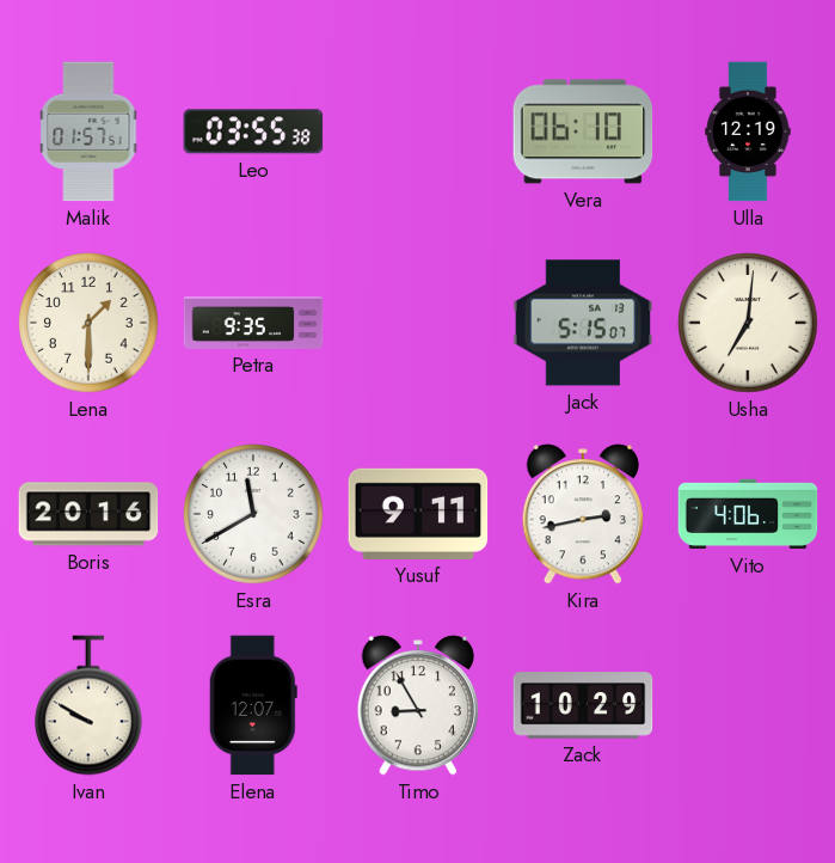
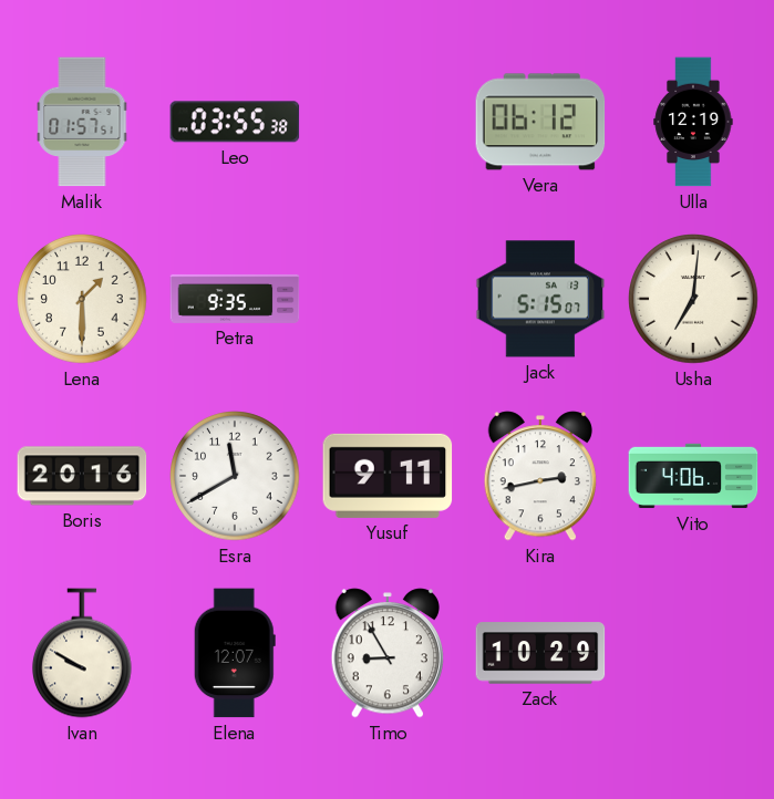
Vera: 06:10 -> 06:12 (540, 122)
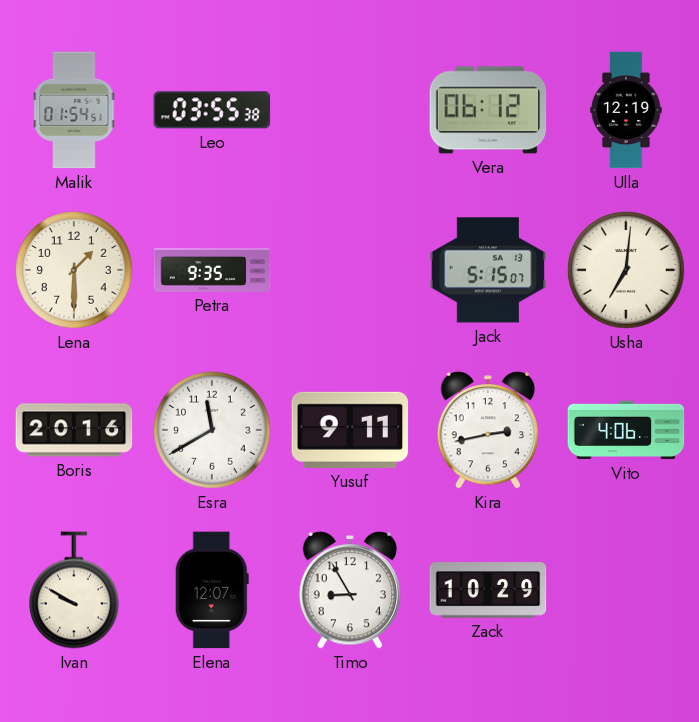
Malik: 01:57 -> 01:54 (74, 110)
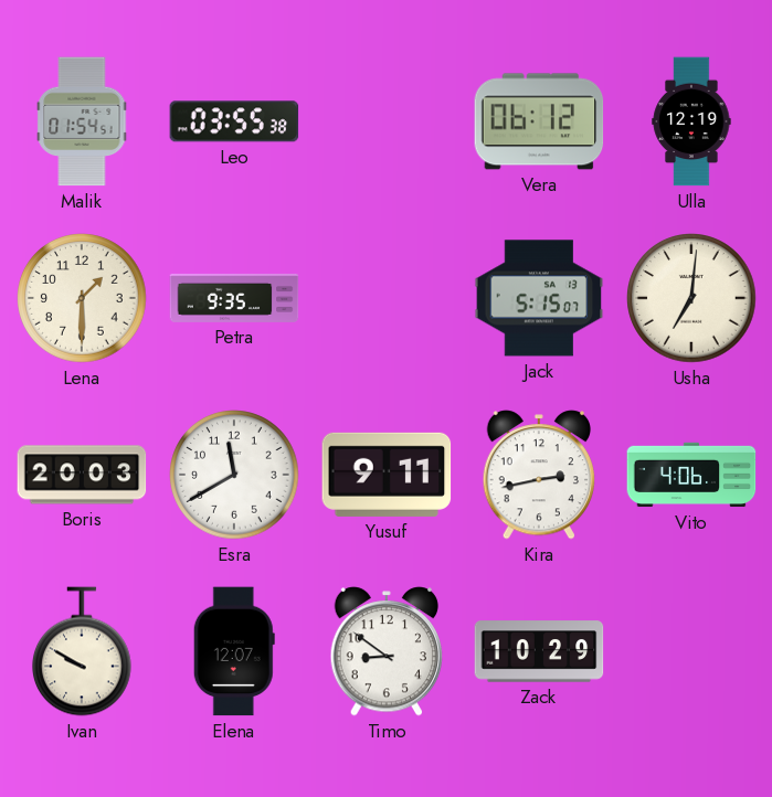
Boris: 20:16 -> 20:03 (82, 475)
Timo: 8:55 -> 8:51 (385, 651)
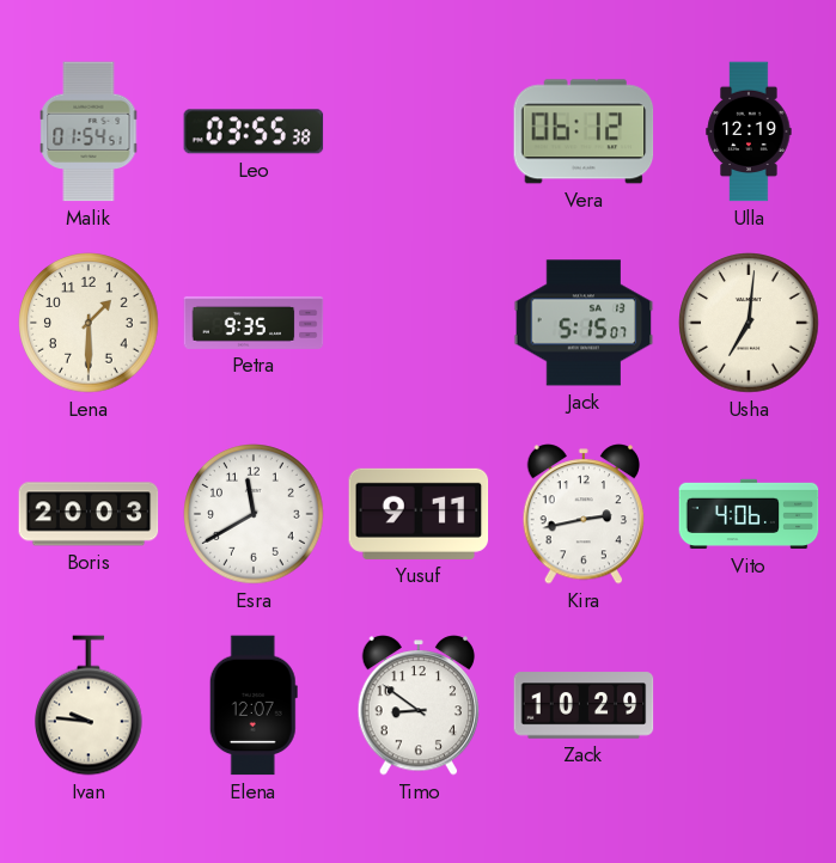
Ivan: 9:50 -> 9:46 (90, 705)
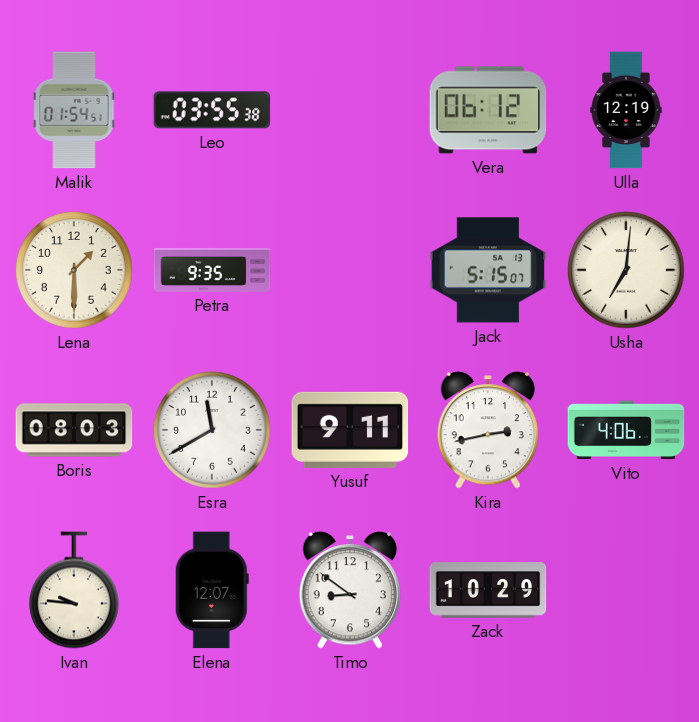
Boris: 20:03 -> 08:03 (74, 430)
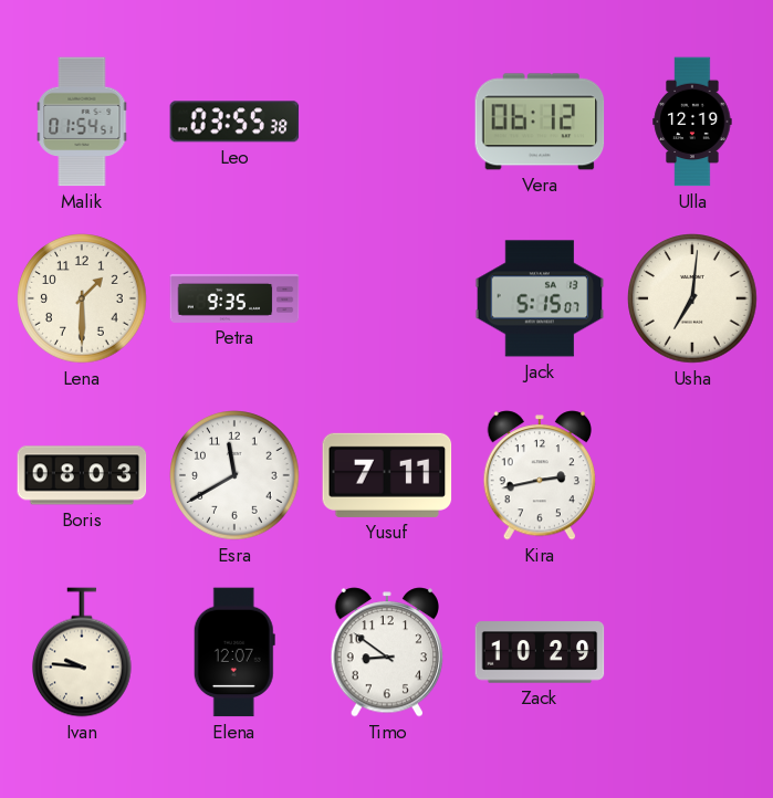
Yusuf: 9:11 -> 7:11 (387, 475)
Vito: 4:06 -> none (626, 430)
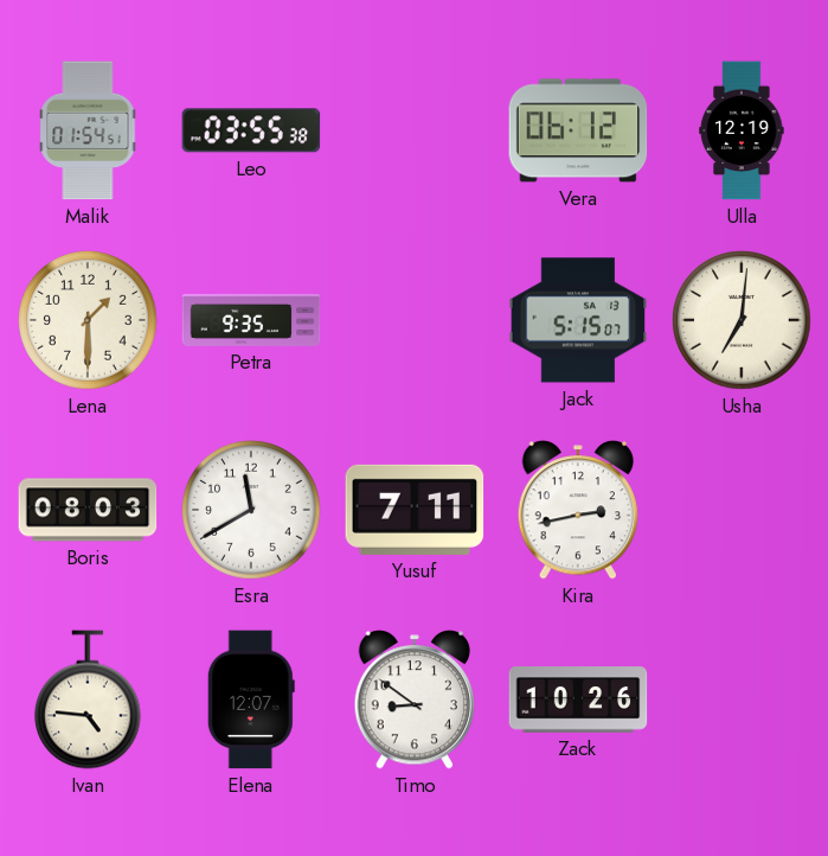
Ivan: 9:46 -> 4:46 (89, 700)
Zack: 10:29 -> 10:26 (578, 700)
